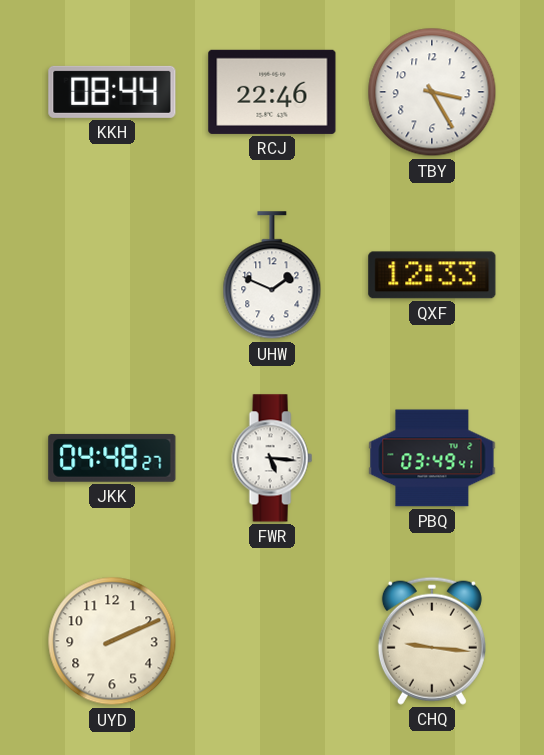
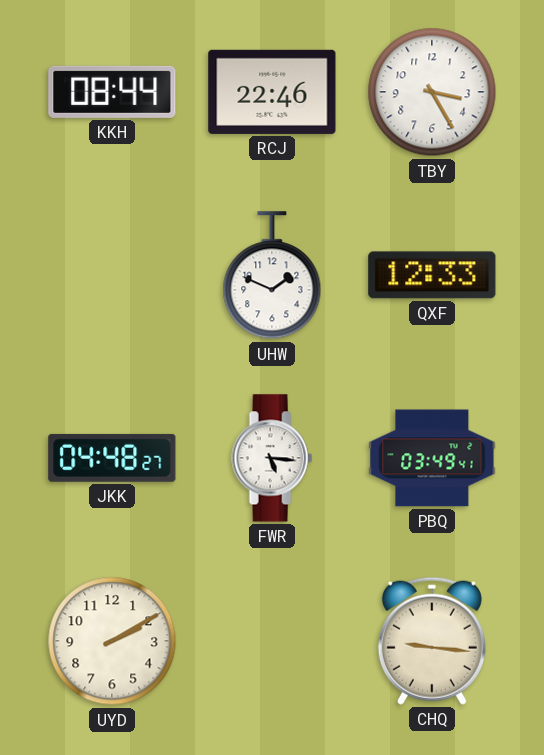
UYD: 2:11 -> 2:10 (112, 641)
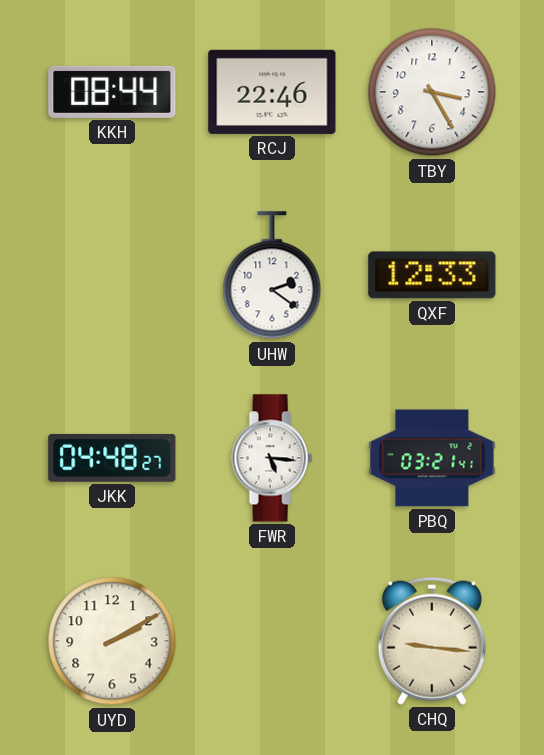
UHW: 1:49 -> 2:21 (272, 276)
PBQ: 03:49 -> 03:21 (432, 458)
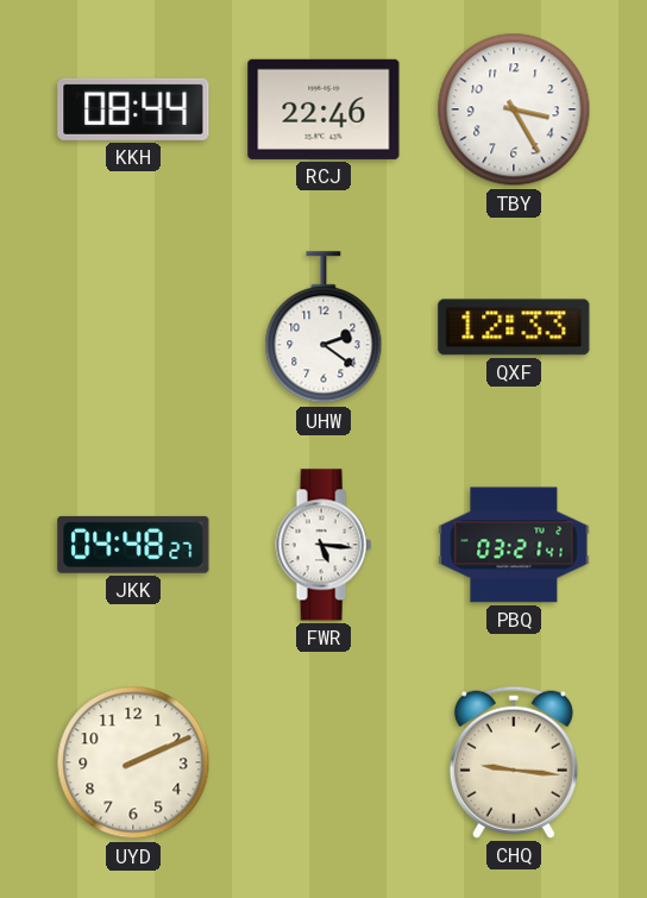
UYD: 2:10 -> 2:11 (133, 762)
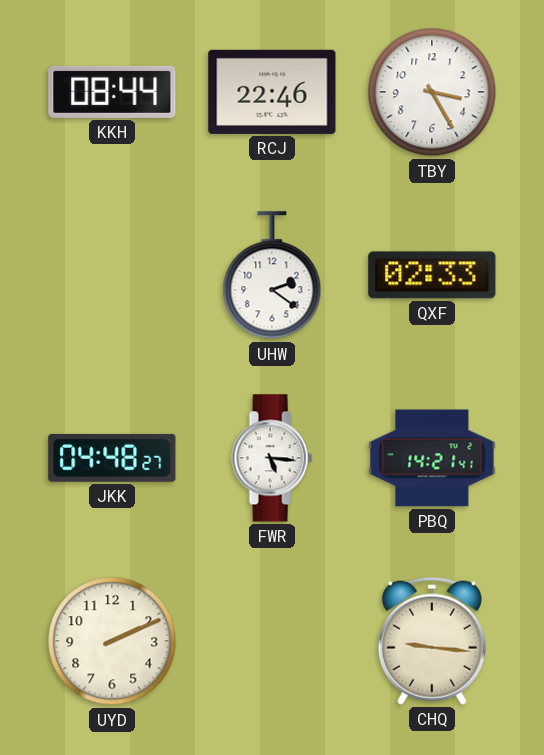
QXF: 12:33 -> 02:33 (432, 275)
PBQ: 03:21 -> 14:21 (432, 458)
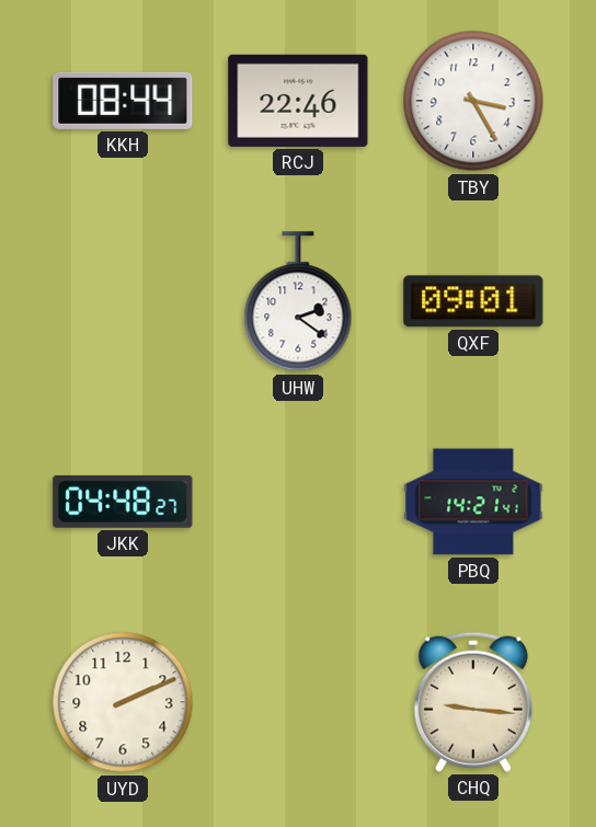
QXF: 02:33 -> 09:01 (473, 301)
FWR: 5:16 -> none (272, 458)
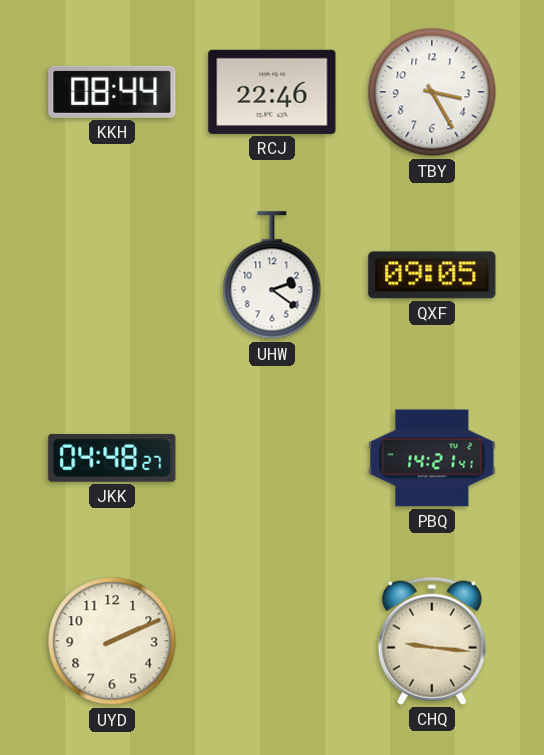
QXF: 09:01 -> 09:05 (432, 275)
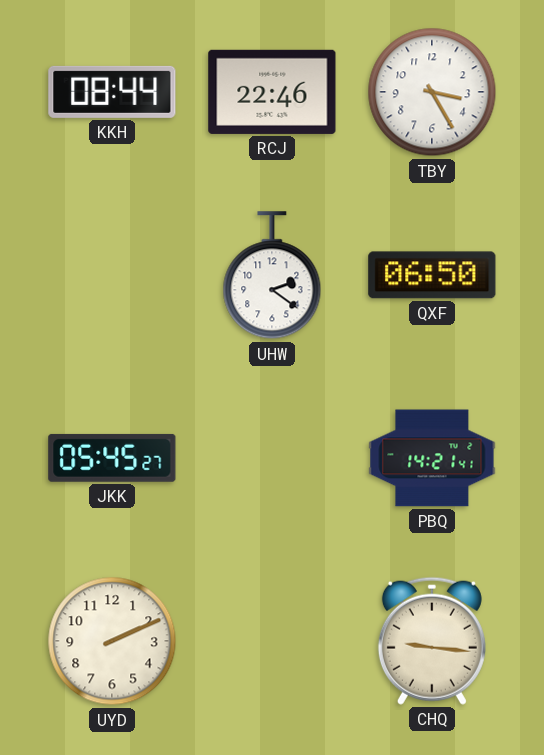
QXF: 09:05 -> 06:50 (432, 275)
JKK: 04:48 -> 05:45 (112, 458)
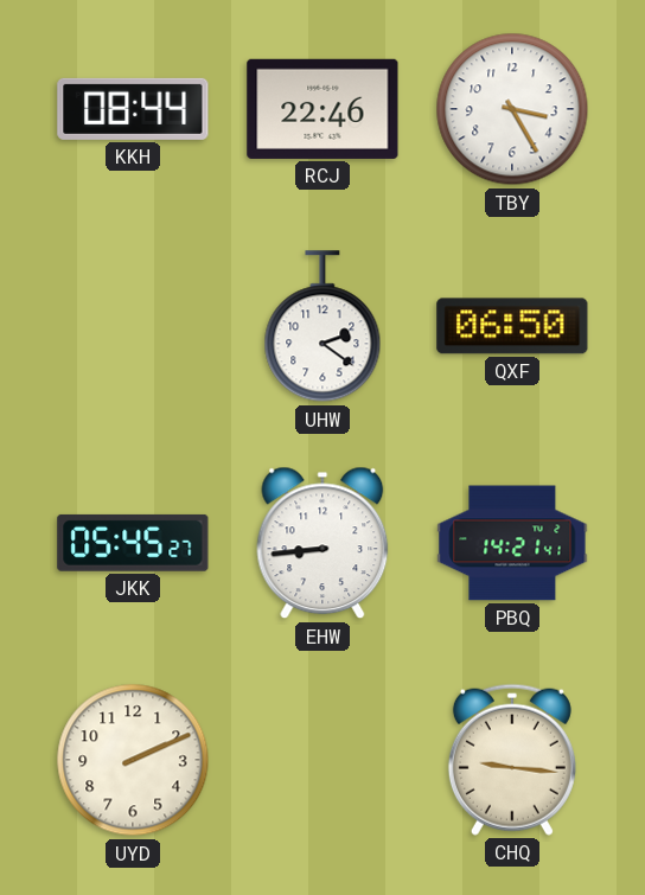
EHW: none -> 8:44 (322, 543)
